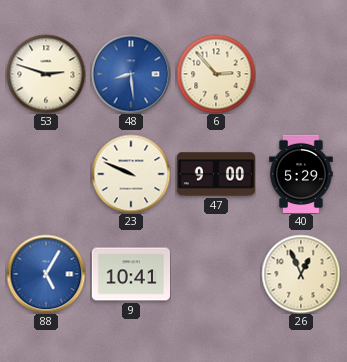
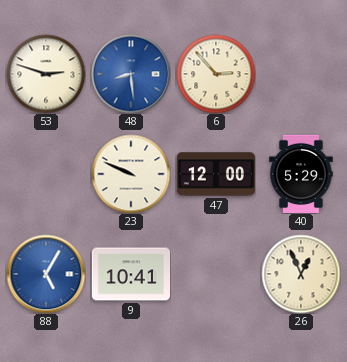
47: 9:00 -> 12:00 (215, 174)
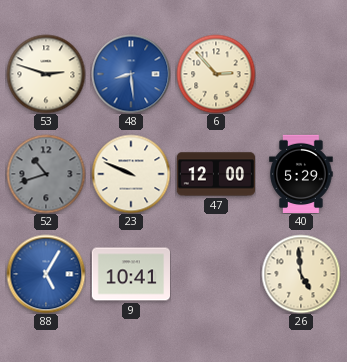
52: none -> 10:42 (46, 174)
26: 12:56 -> 4:59 (301, 274)
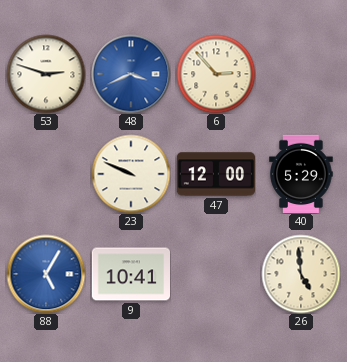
48: 8:29 -> 3:41 (131, 74)
52: 10:42 -> none (46, 174)
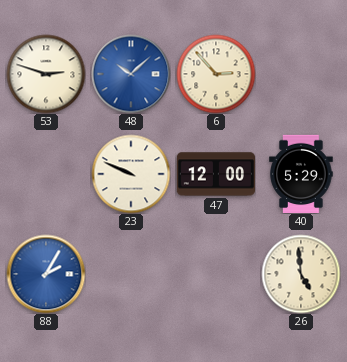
48: 3:41 -> 10:08 (131, 74)
88: 5:05 -> 2:05 (46, 274)
9: 10:41 -> none (130, 274)
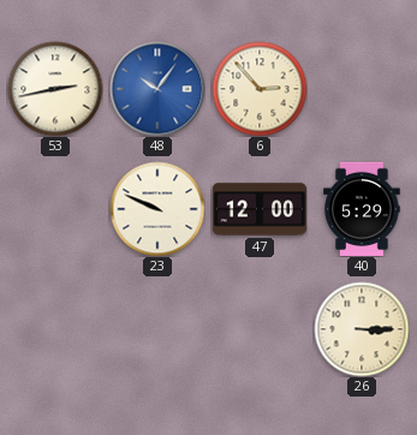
53: 2:48 -> 2:43 (55, 89)
48: 10:08 -> 10:06 (157, 89)
88: 2:05 -> none (46, 274)
26: 4:59 -> 3:15 (362, 329)
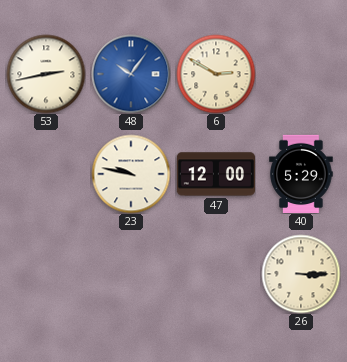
6: 2:53 -> 2:50 (216, 74)
23: 9:49 -> 9:47 (131, 174)
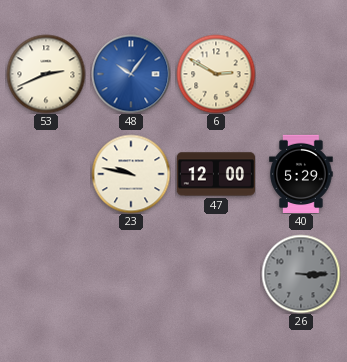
53: 2:43 -> 2:41 (46, 74)
26 dial: cream -> grey (301, 274)
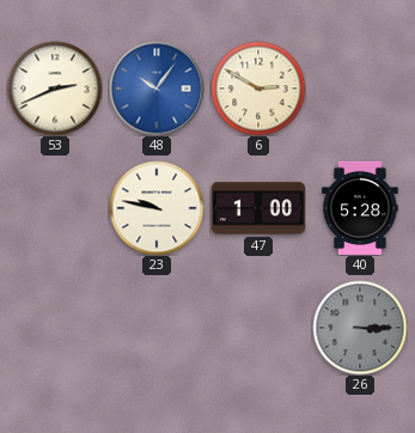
47: 12:00 -> 1:00 (257, 208)
40: 5:29 -> 5:28 (360, 207)
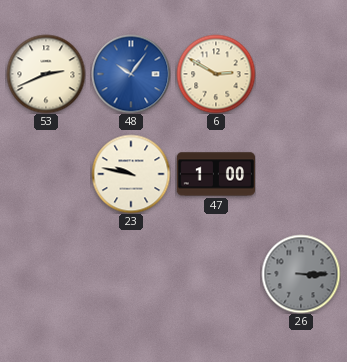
40: 5:28 -> none (360, 207)
